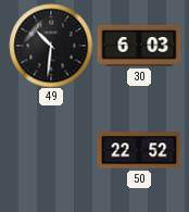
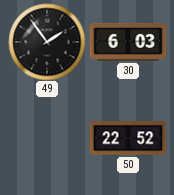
49: 10:31 -> 1:54 (47, 42)
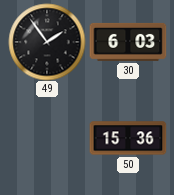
50: 22:52 -> 15:36 (128, 138)
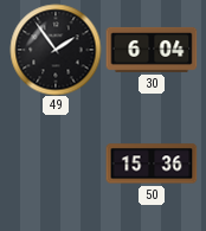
30: 6:03 -> 6:04 (152, 50)
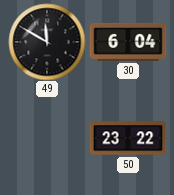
49: 1:54 -> 11:50 (47, 42)
50: 15:36 -> 23:22 (128, 138)
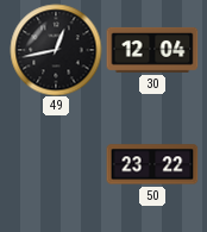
49: 11:50 -> 12:43 (56, 50)
30: 6:04 -> 12:04 (152, 50)
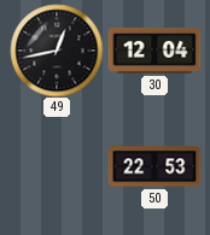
50: 23:22 -> 22:53 (154, 166)
